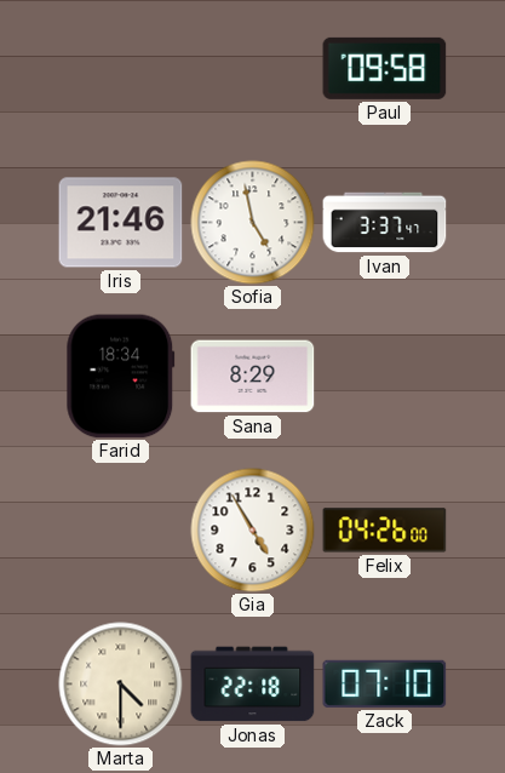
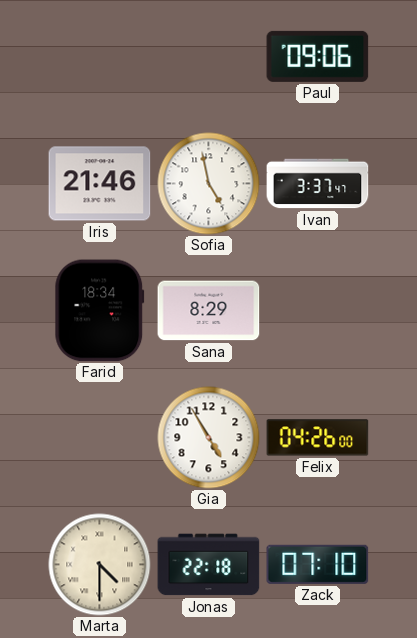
Paul: 09:58 -> 09:06 (318, 56)
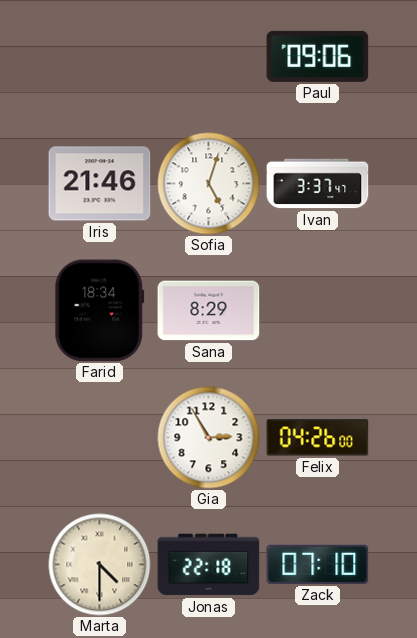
Sofia: 4:58 -> 5:03 (209, 184)
Gia: 4:55 -> 2:55 (209, 438)
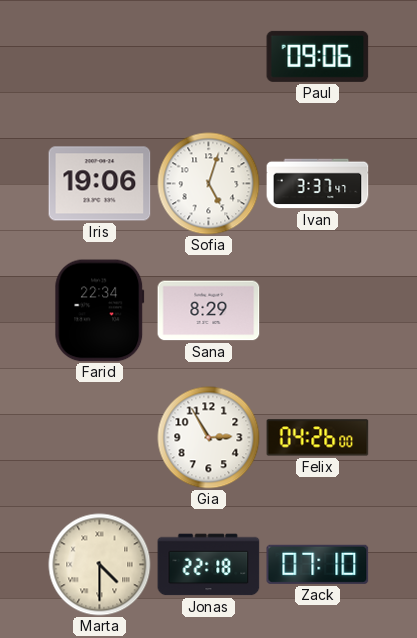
Iris: 21:46 -> 19:06 (100, 184)
Farid: 18:34 -> 22:34 (100, 311)
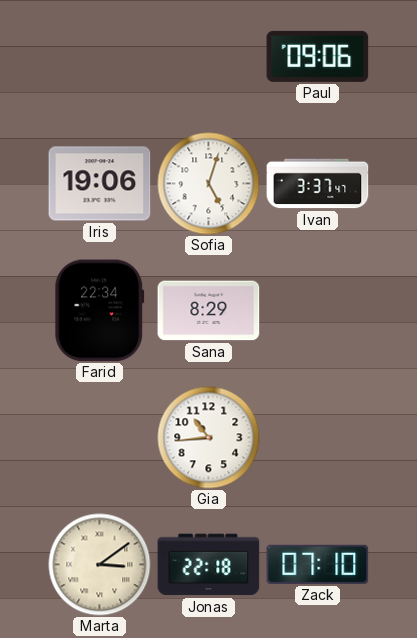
Gia: 2:55 -> 10:44 (209, 438)
Felix: 04:26 -> none (318, 438)
Marta: 4:30 -> 3:09 (100, 565)
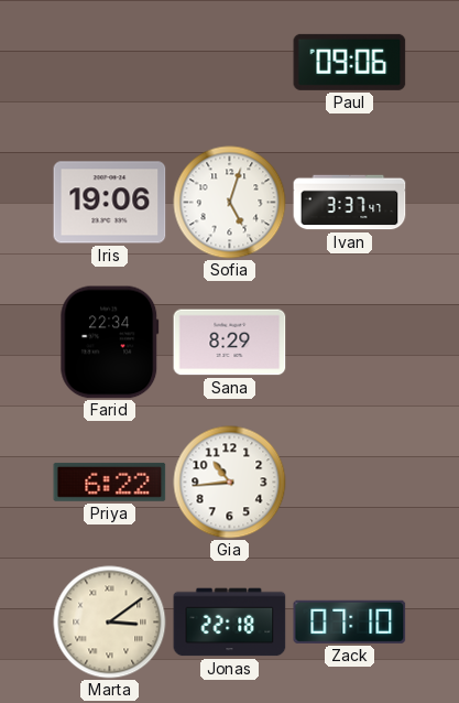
Priya: none -> 6:22 (110, 482)
